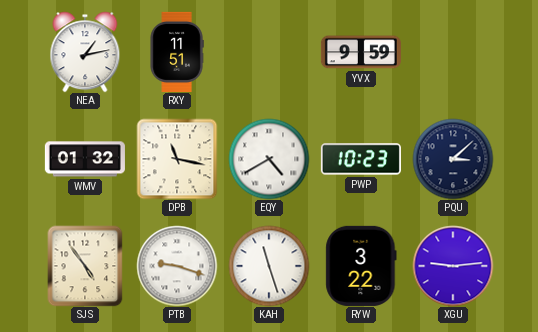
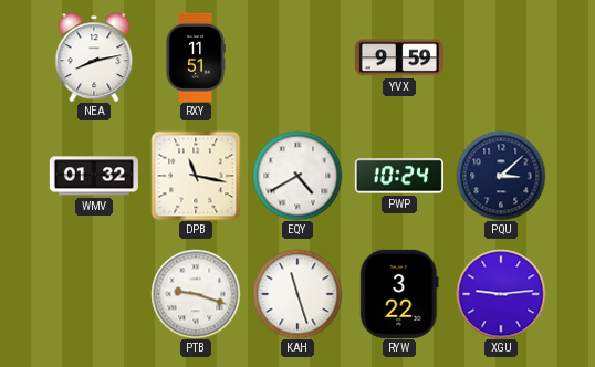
NEA: 1:13 -> 8:13 (94, 57)
PWP: 10:23 -> 10:24 (399, 176)
SJS: 4:54 -> none (85, 266)
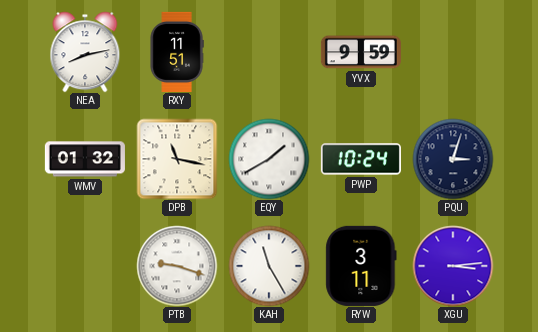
EQY: 4:40 -> 1:40 (269, 159)
PQU: 3:08 -> 3:03 (453, 159)
KAH: 11:27 -> 11:25 (269, 266)
RYW: 3:22 -> 3:11 (361, 266)
XGU: 9:14 -> 3:14 (453, 266)
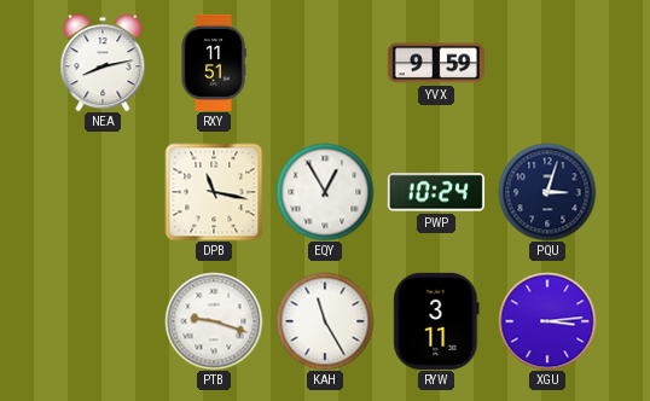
WMV: 01:32 -> none (85, 159)
EQY: 1:40 -> 12:55 (325, 192)
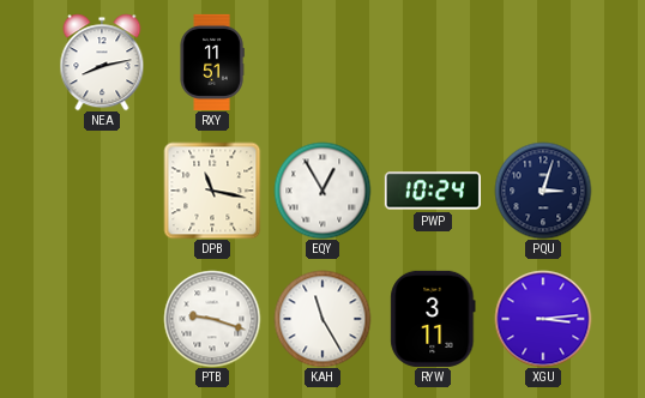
YVX: 9:59 -> none (436, 63)
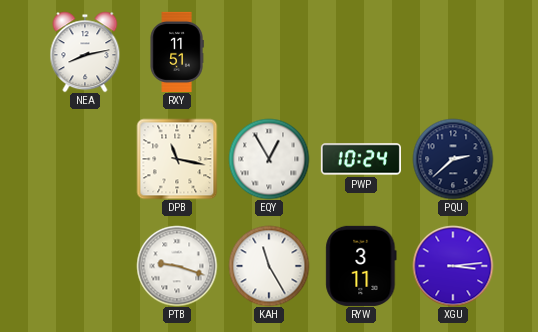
PQU: 3:03 -> 2:38 (453, 159)
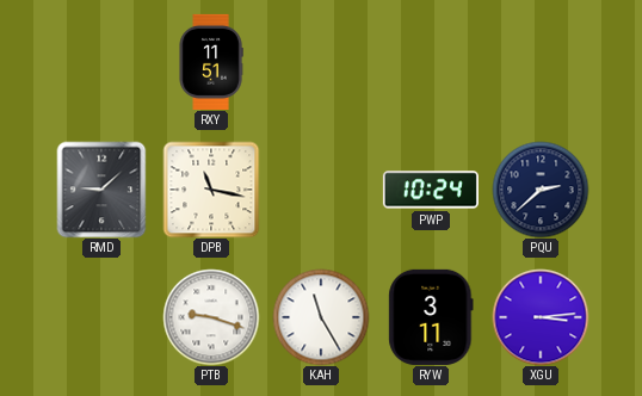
NEA: 8:13 -> none (85, 52)
RMD: none -> 9:08 (101, 190)
EQY: 12:55 -> none (269, 159)
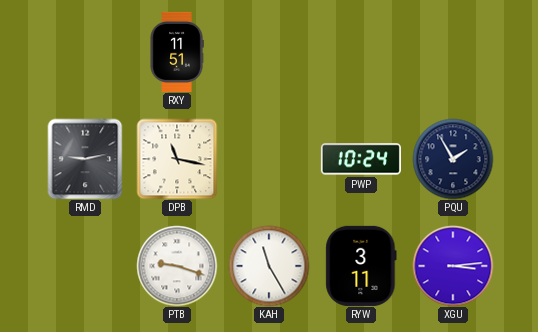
RMD: 9:08 -> 9:13 (85, 159)
PQU: 2:38 -> 1:55 (453, 159)
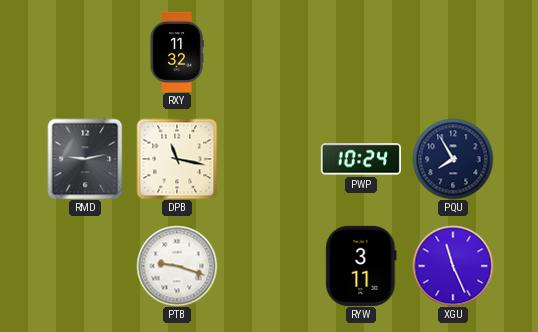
RXY: 11:51 -> 11:32 (177, 52)
PQU: 1:55 -> 7:55 (453, 159)
KAH: 11:25 -> none (269, 266)
XGU: 3:14 -> 11:26 (453, 266)
